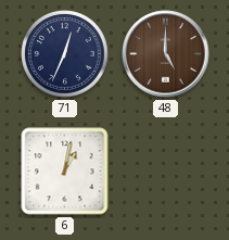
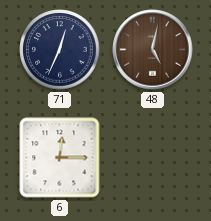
48: 5:00 -> 5:02 (153, 50)
6: 1:02 -> 12:15 (60, 158)
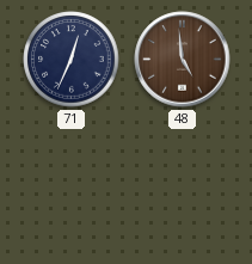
48: 5:02 -> 4:59 (183, 60)
6: 12:15 -> none (60, 158)
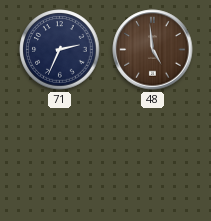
71: 12:34 -> 2:34 (60, 50)
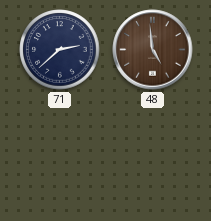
71: 2:34 -> 2:38 (60, 50)
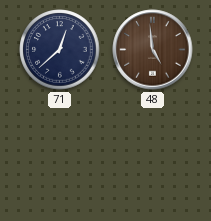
71: 2:38 -> 12:38 (60, 50)
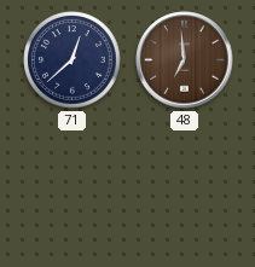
48: 4:59 -> 6:59 (185, 60)
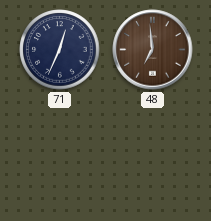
71: 12:38 -> 12:34 (60, 50)
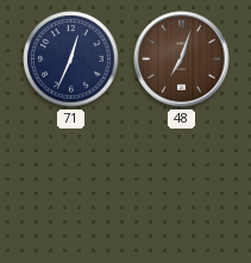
48: 6:59 -> 7:03 (182, 60)
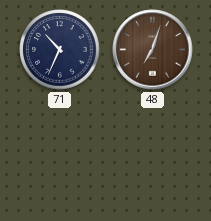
71: 12:34 -> 10:34 (60, 50)
